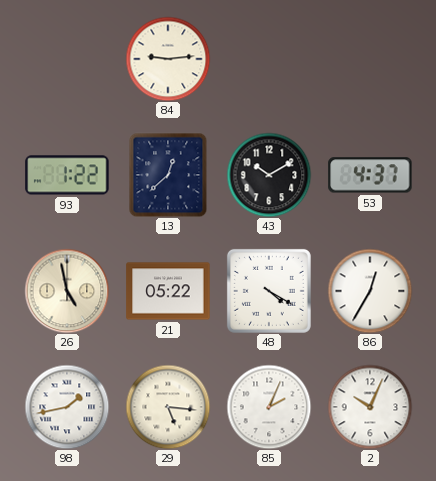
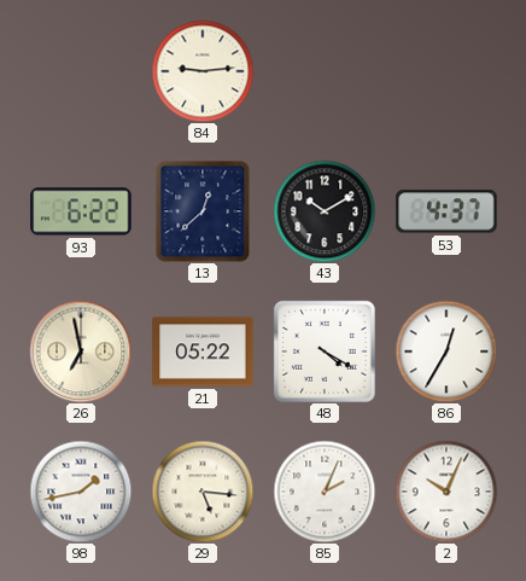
93: 1:22 -> 6:22 (81, 211)
26: 4:58 -> 6:58 (81, 351)
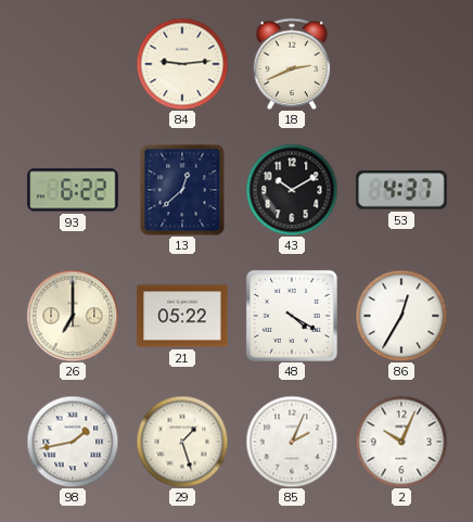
18: none -> 2:41 (292, 63)
26: 6:58 -> 7:00 (73, 316)
29: 5:16 -> 1:27 (182, 442)
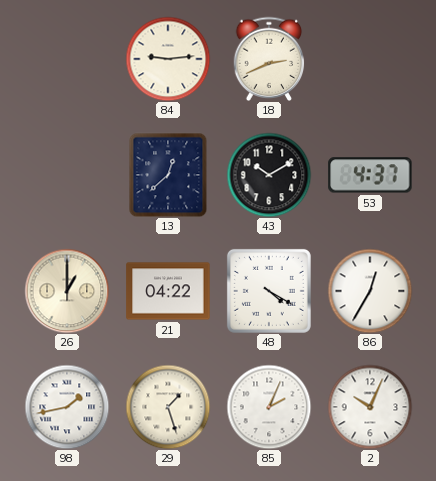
93: 6:22 -> none (73, 190)
26: 7:00 -> 1:00 (67, 291)
21: 05:22 -> 04:22 (168, 291)
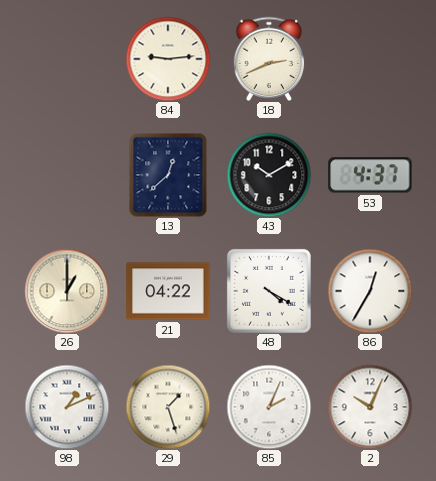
98: 1:43 -> 1:11 (67, 407)
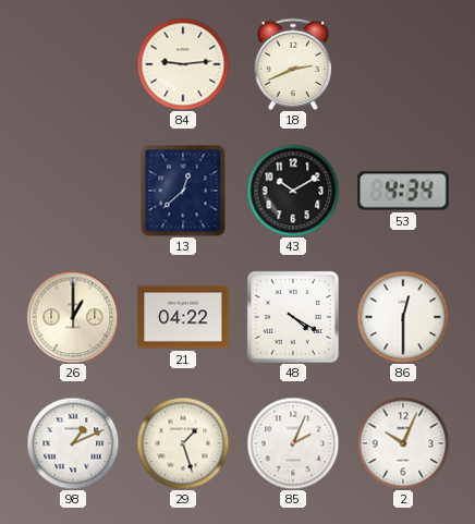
53: 4:37 -> 4:34 (403, 191)
86: 12:35 -> 12:30 (403, 317)
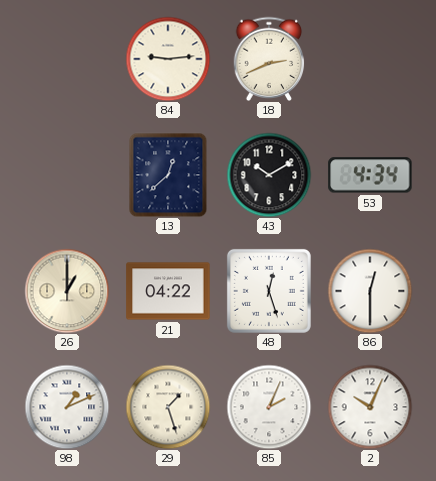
48: 4:20 -> 12:27 (269, 291)
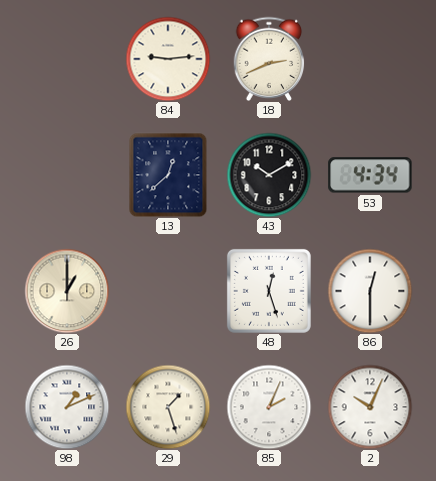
21: 04:22 -> none (168, 291)
